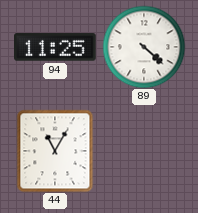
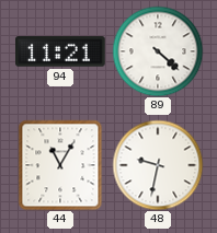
94: 11:25 -> 11:21 (61, 51)
48: none -> 9:32 (158, 165)
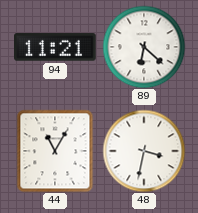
89: 4:22 -> 6:22 (144, 47)
48: 9:32 -> 3:32 (144, 151)
